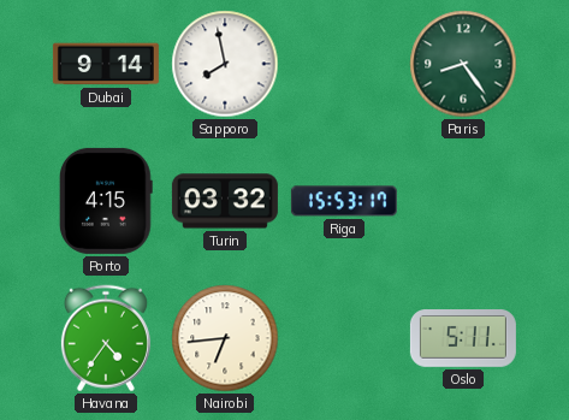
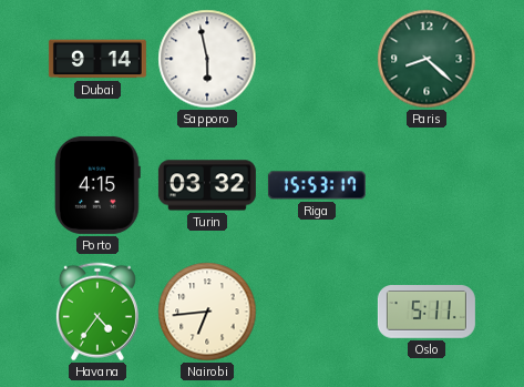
Sapporo: 7:58 -> 5:58 (207, 59)
Paris: 8:24 -> 8:22 (427, 59)
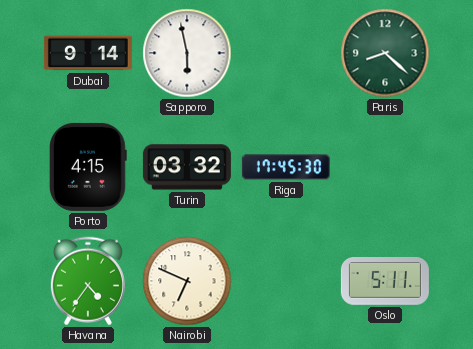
Riga: 15:53 -> 17:45 (286, 167)
Nairobi: 6:44 -> 6:49 (187, 281)
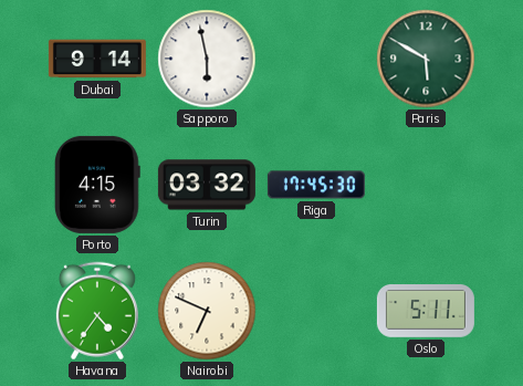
Paris: 8:22 -> 5:50 (426, 59)
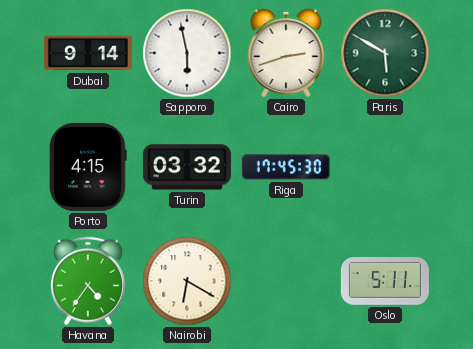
Cairo: none -> 2:42 (286, 53)
Nairobi: 6:49 -> 6:20 (187, 281)
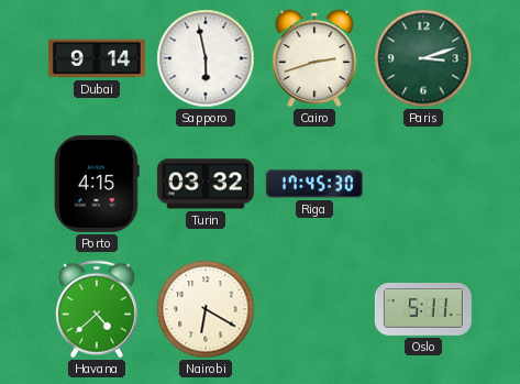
Paris: 5:50 -> 3:12 (423, 58)
Havana: 4:36 -> 4:38 (97, 309)
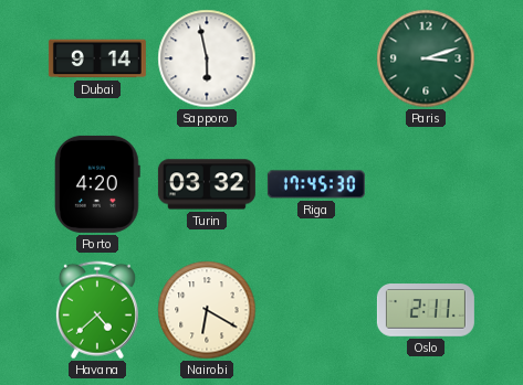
Cairo: 2:42 -> none (314, 58)
Porto: 4:15 -> 4:20 (97, 184)
Oslo: 5:11 -> 2:11 (426, 311)
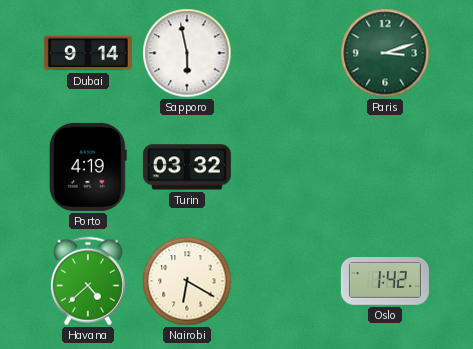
Porto: 4:20 -> 4:19 (88, 167)
Riga: 17:45 -> none (316, 184)
Oslo: 2:11 -> 1:42 (385, 282)
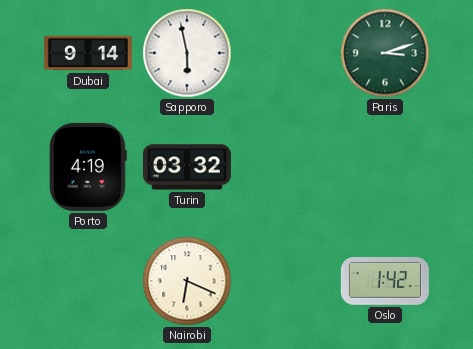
Havana: 4:38 -> none (88, 281)
Nairobi: 6:20 -> 6:19 (187, 281)
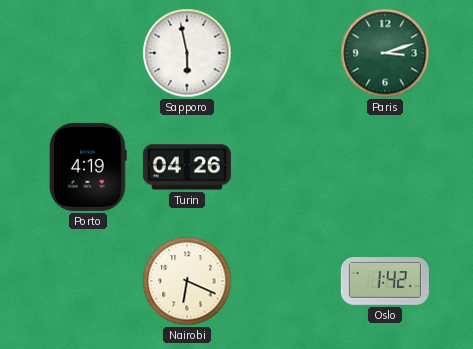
Dubai: 9:14 -> none (88, 53)
Turin: 03:32 -> 04:26 (187, 167)
